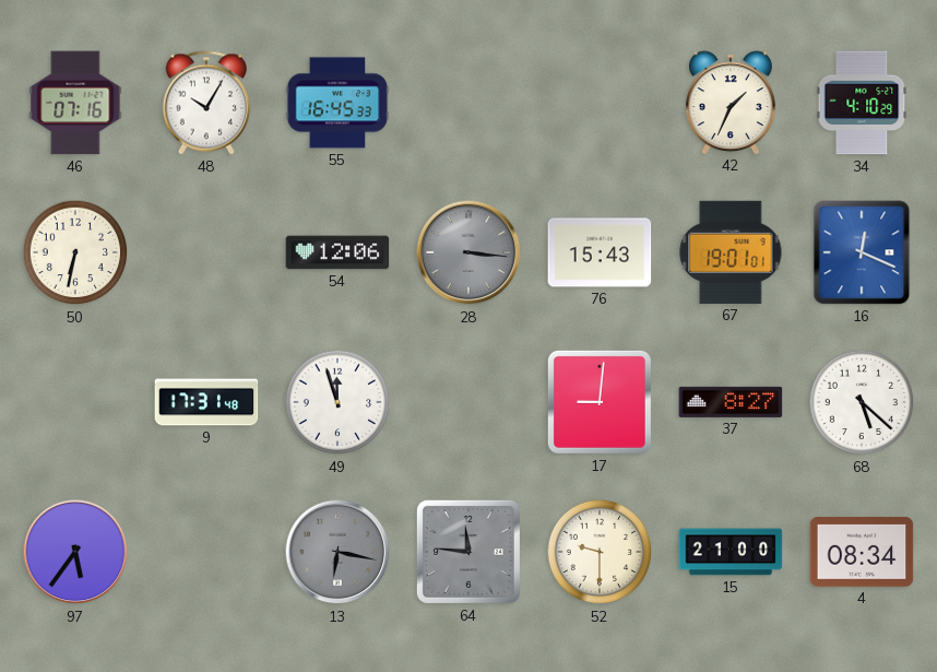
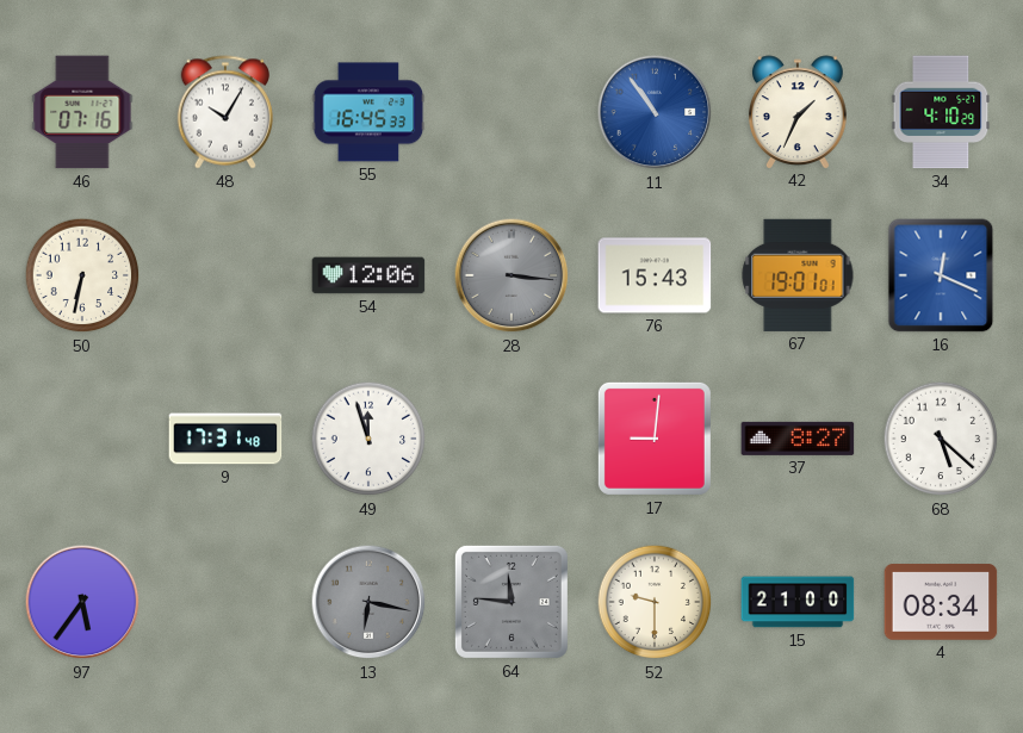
11: none -> 10:54 (655, 112)
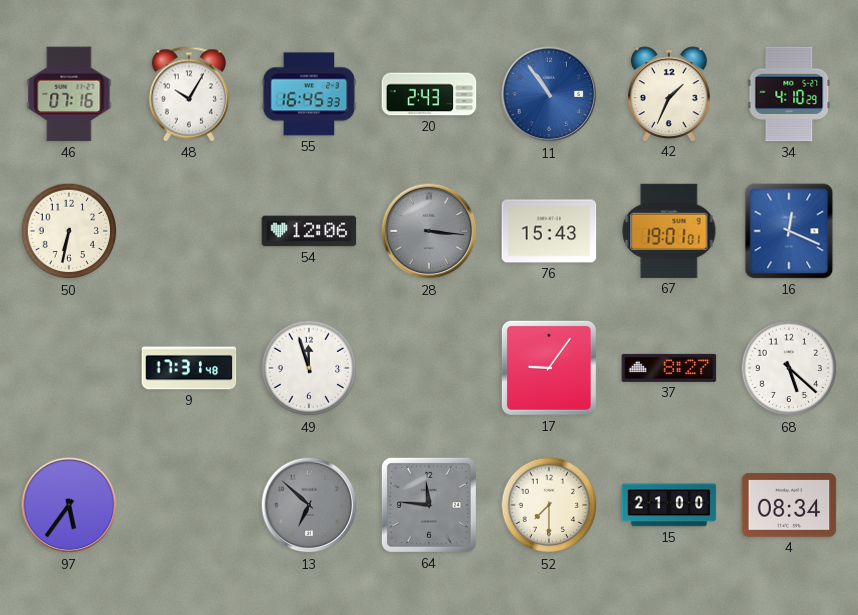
20: none -> 2:43 (429, 94)
17: 9:01 -> 9:06 (549, 368)
13: 6:17 -> 6:52 (309, 505)
52: 9:30 -> 7:30 (549, 505)
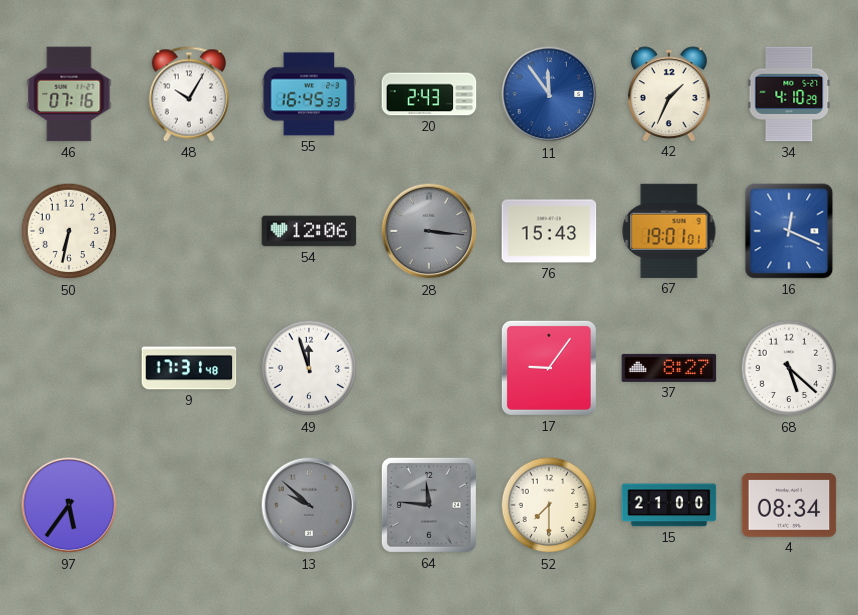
11: 10:54 -> 11:54 (549, 94)
13: 6:52 -> 9:52 (309, 505)
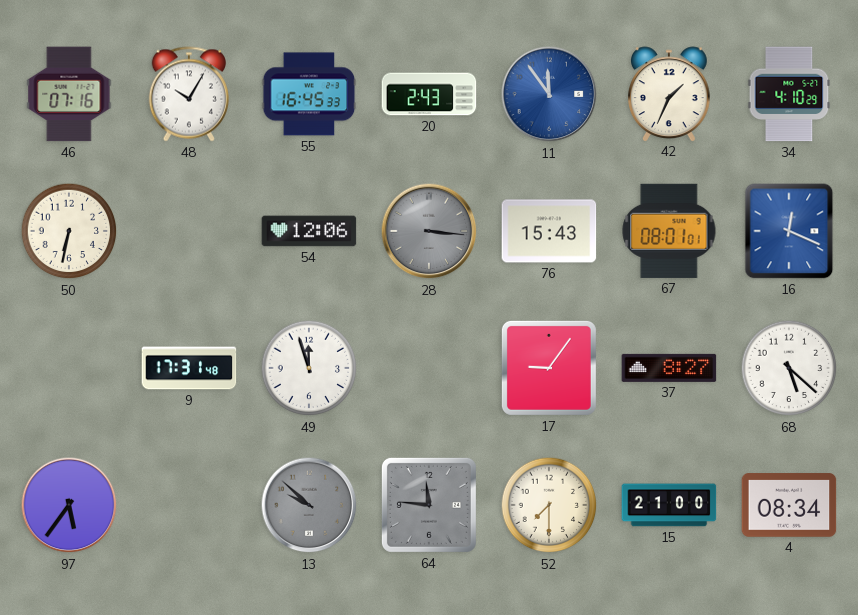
67: 19:01 -> 08:01 (669, 231)
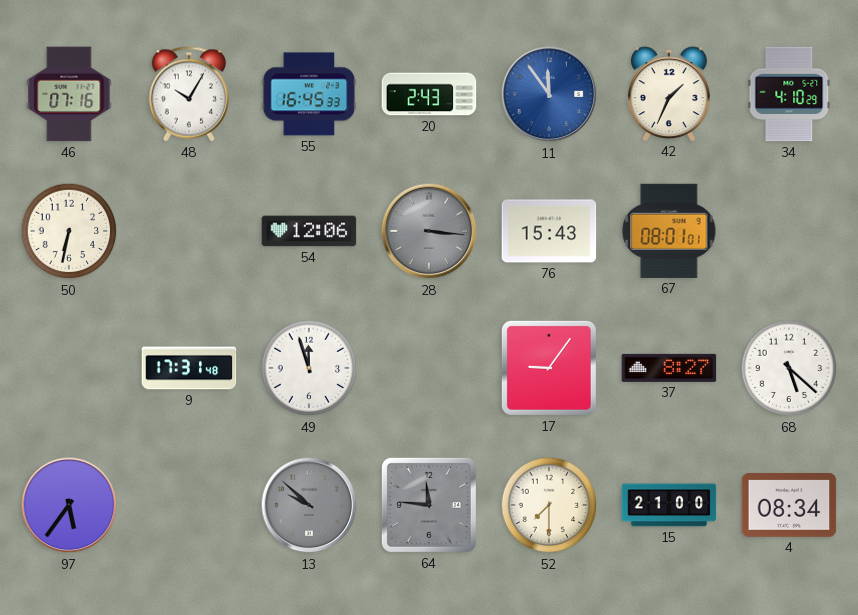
16: 12:19 -> none (789, 231)
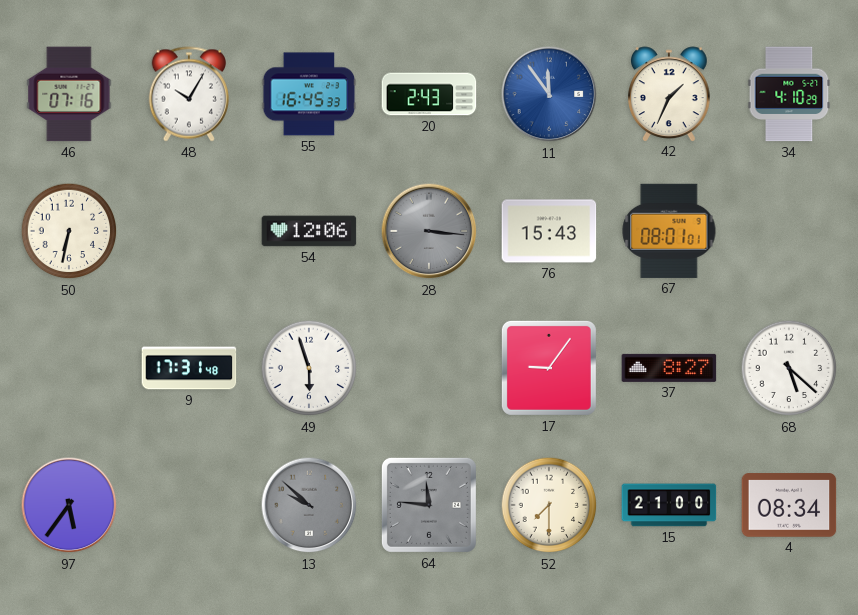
49: 11:57 -> 5:57 (309, 368)
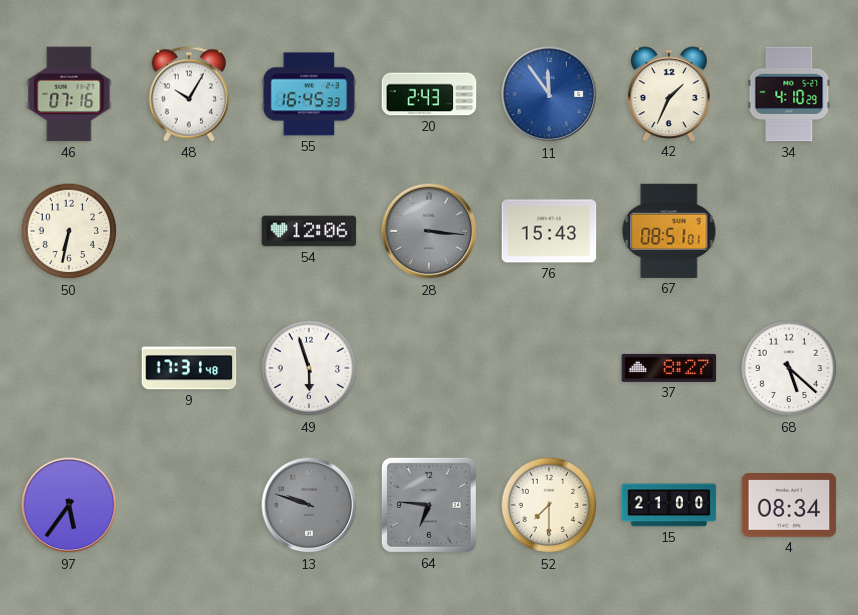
67: 08:01 -> 08:51 (669, 231)
17: 9:06 -> none (549, 368)
13: 9:52 -> 9:48 (309, 505)
64: 11:46 -> 6:46 (429, 505)
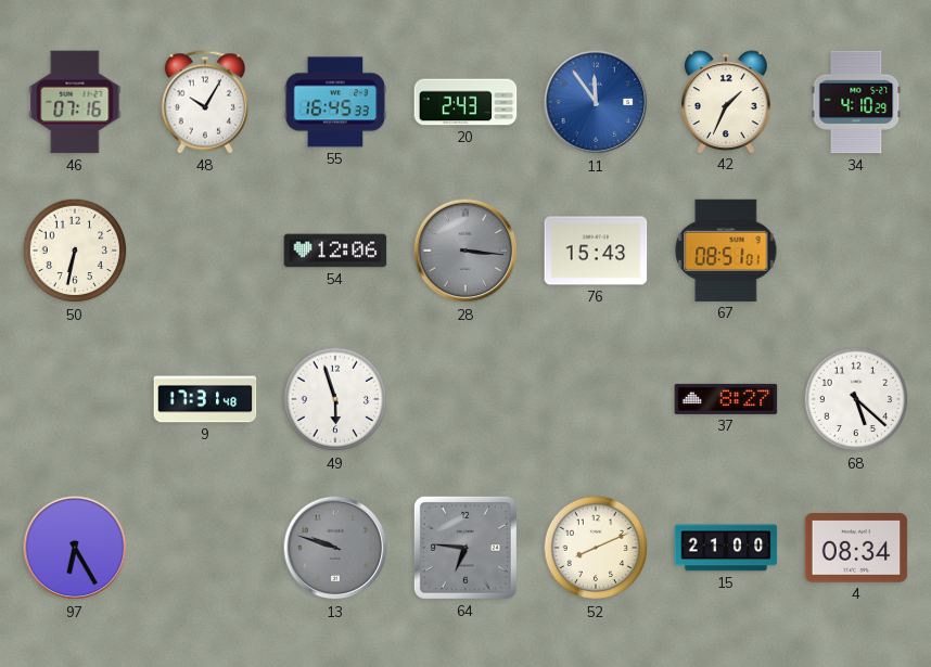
97: 5:36 -> 6:25 (75, 548)
52: 7:30 -> 8:11 (596, 548)
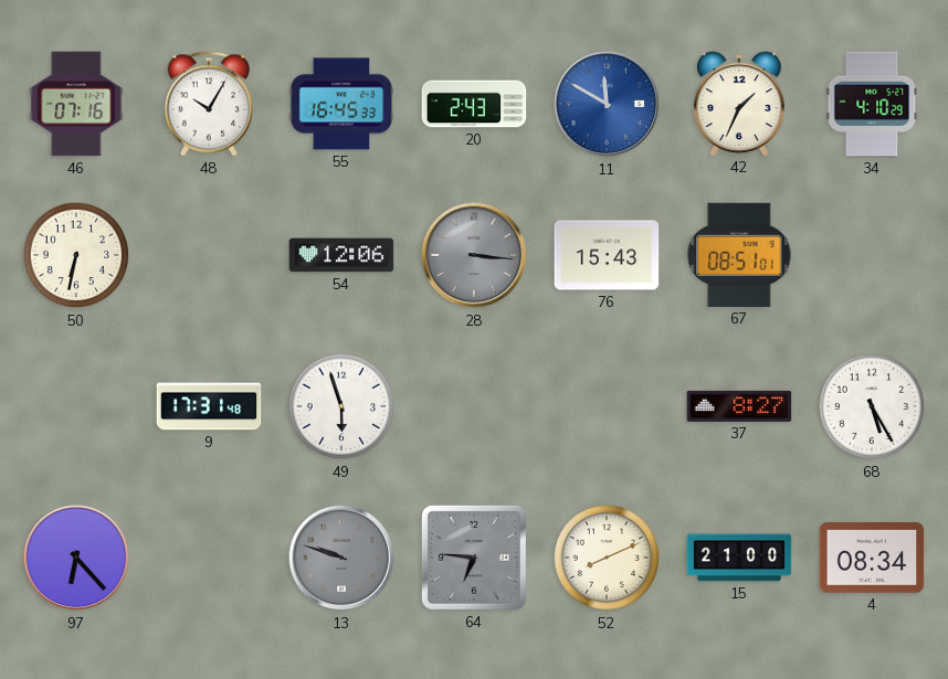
11: 11:54 -> 11:50 (607, 104)
68: 5:22 -> 5:25 (872, 406)
97: 6:25 -> 6:23 (76, 558)
